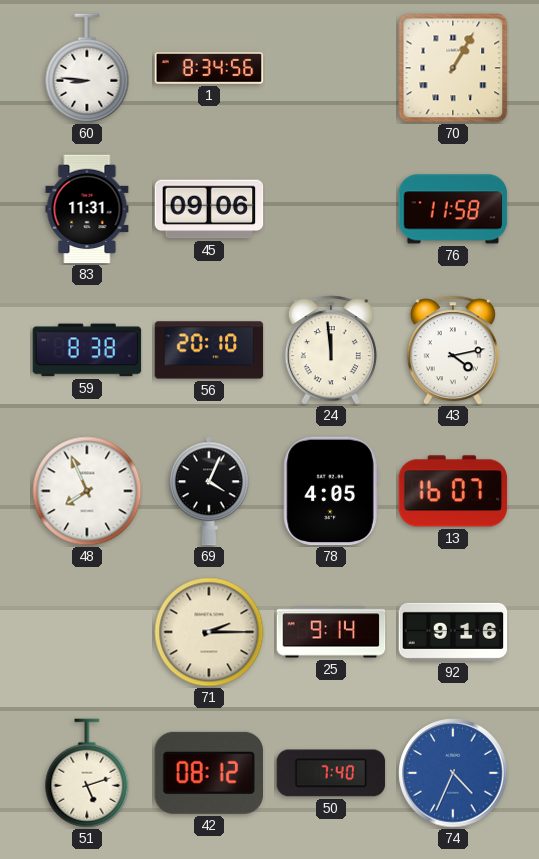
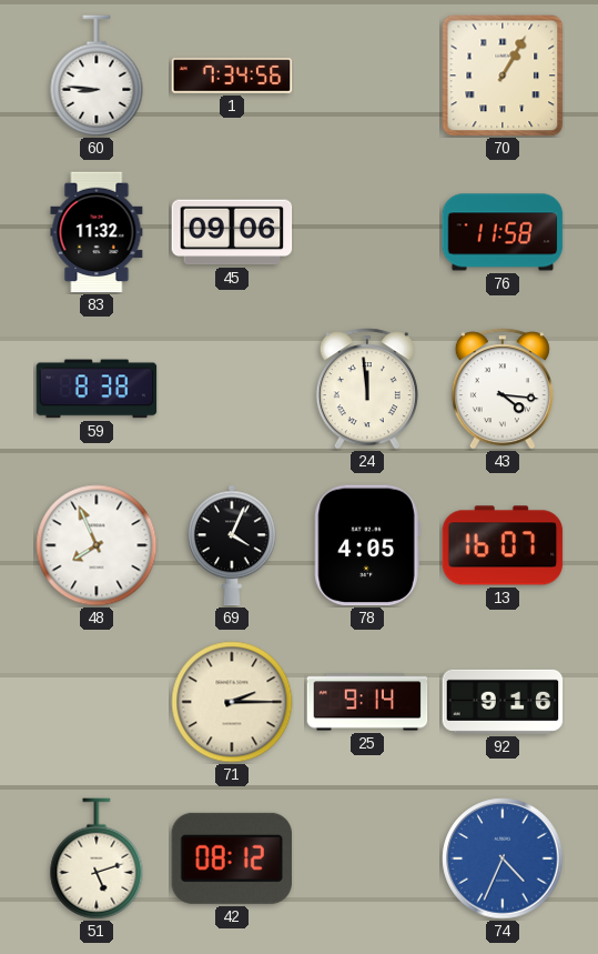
1: 8:34 -> 7:34 (232, 76)
83: 11:31 -> 11:32 (97, 232)
56: 20:10 -> none (209, 350)
43: 4:13 -> 4:16 (503, 389)
50: 7:40 -> none (331, 773)
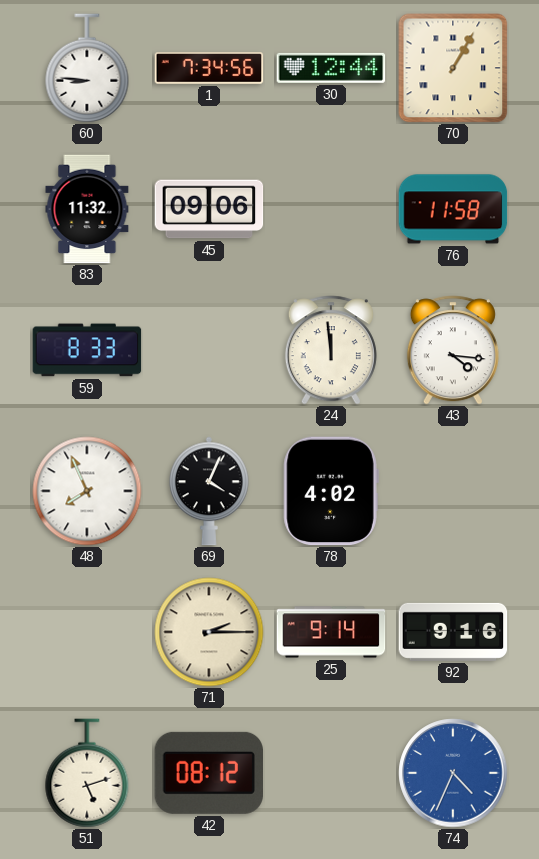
30: none -> 12:44 (331, 68)
59: 8:38 -> 8:33 (87, 350)
78: 4:05 -> 4:02 (331, 491)
13: 16:07 -> none (503, 545)
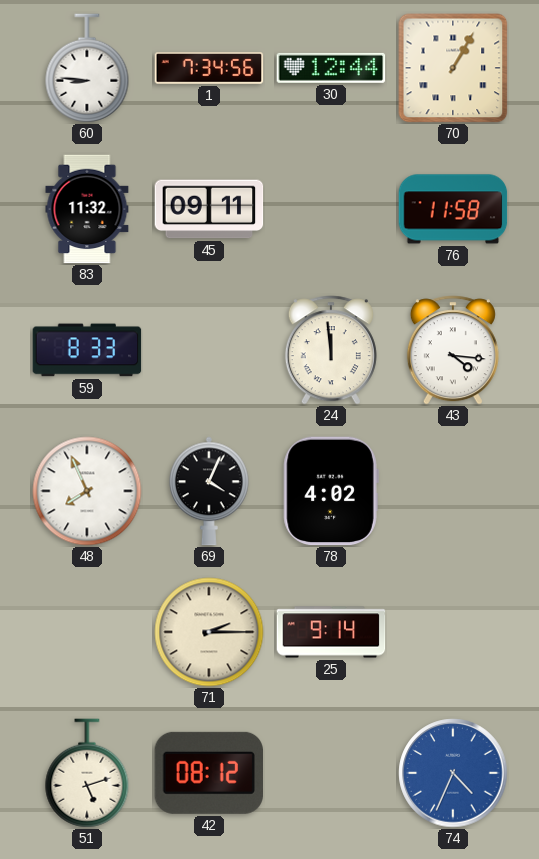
45: 09:06 -> 09:11 (209, 209)
92: 9:16 -> none (453, 632)
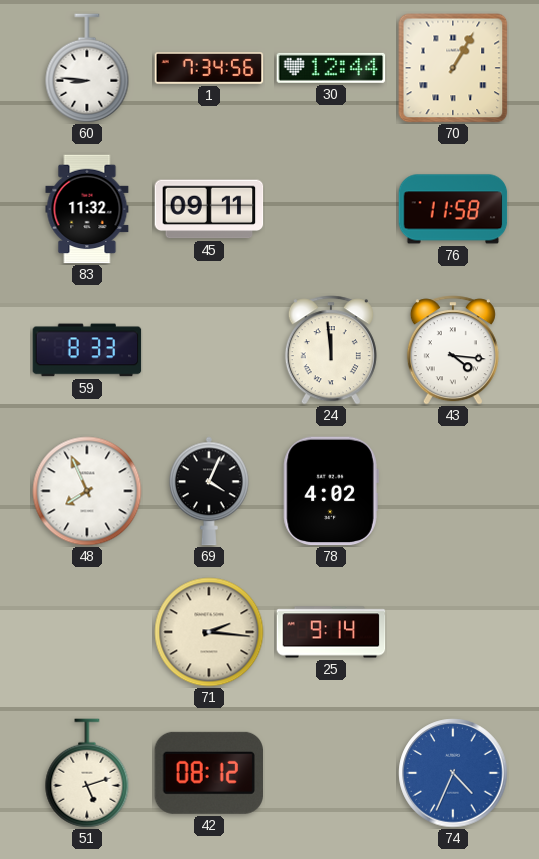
71: 2:15 -> 2:16 (209, 632)
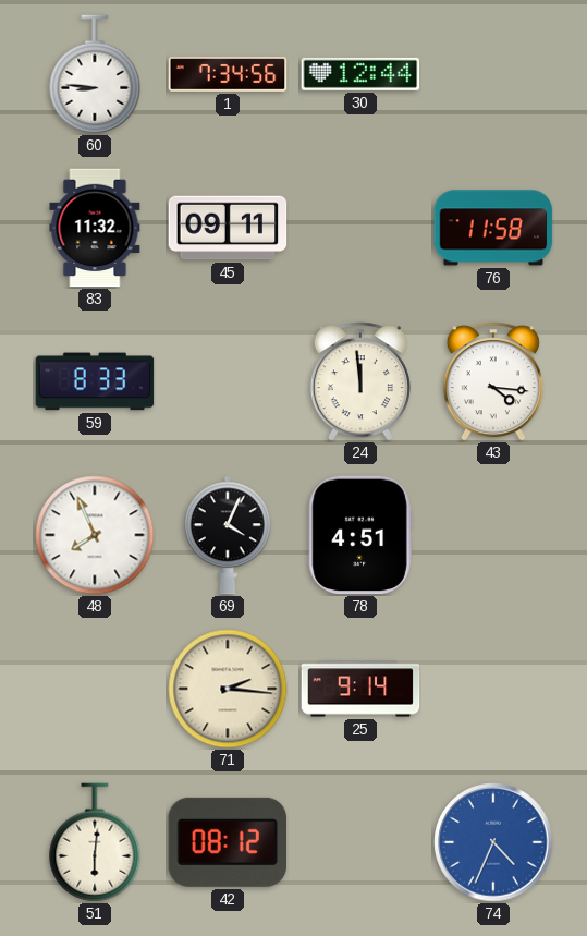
70: 1:05 -> none (453, 68)
78: 4:02 -> 4:51 (360, 535)
51: 5:12 -> 6:01 (95, 842)
